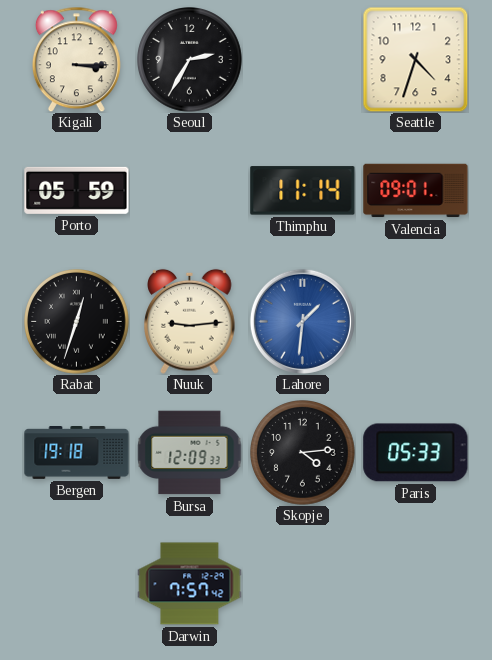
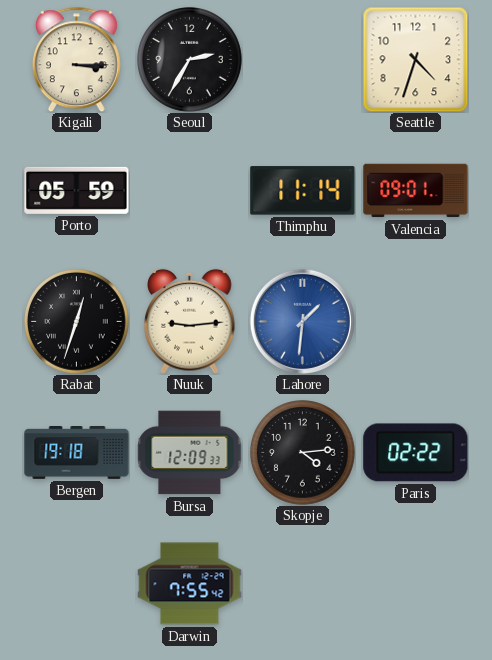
Paris: 05:33 -> 02:22 (416, 453)
Darwin: 7:57 -> 7:55 (190, 584)
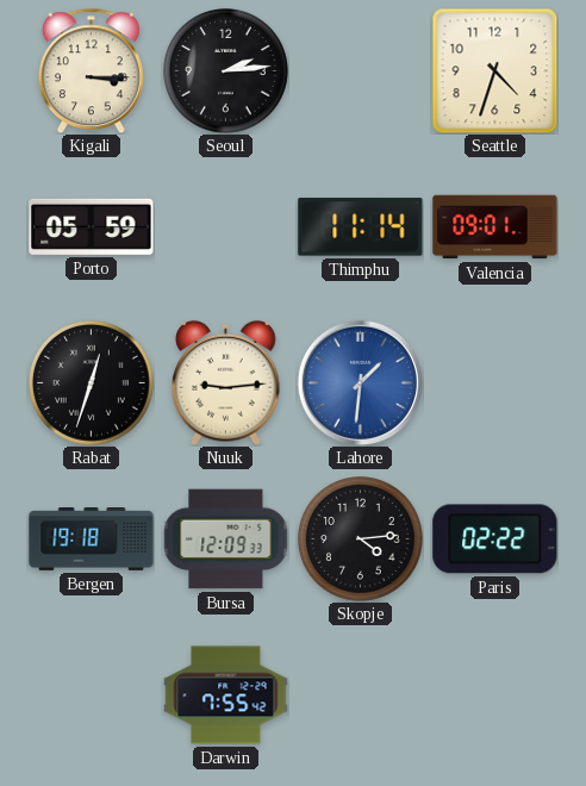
Seoul: 2:35 -> 2:14 (226, 71)
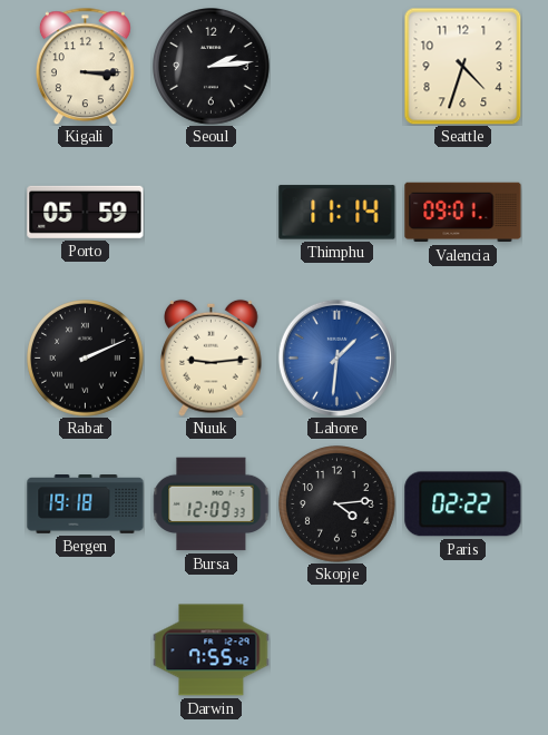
Rabat: 12:33 -> 2:11 (86, 359)
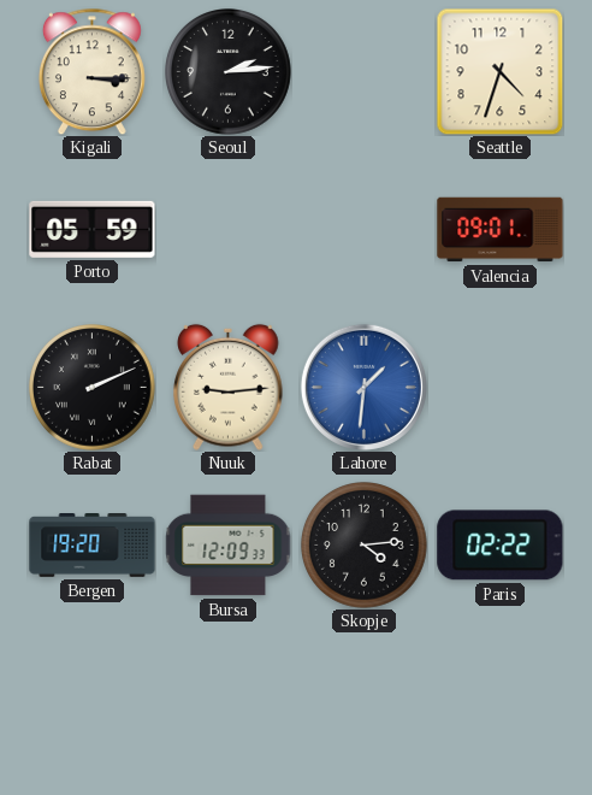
Thimphu: 11:14 -> none (337, 213)
Bergen: 19:18 -> 19:20 (93, 546)
Darwin: 7:55 -> none (212, 650)
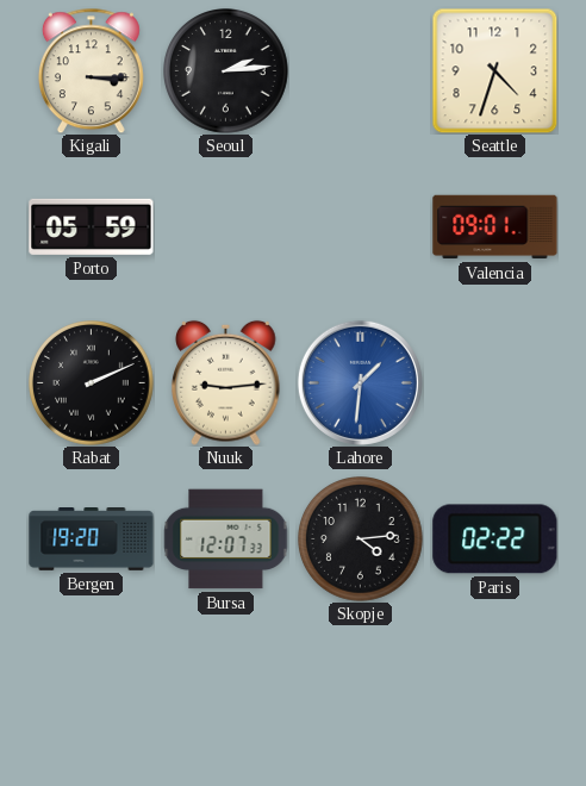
Bursa: 12:09 -> 12:07 (226, 539)
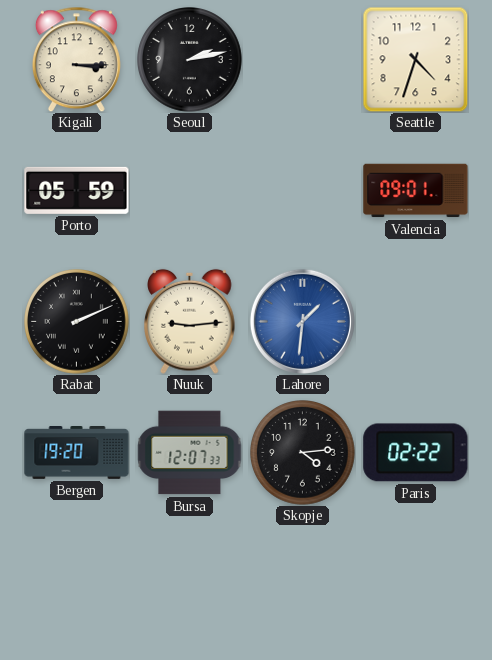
Seoul: 2:14 -> 2:13 (190, 60)
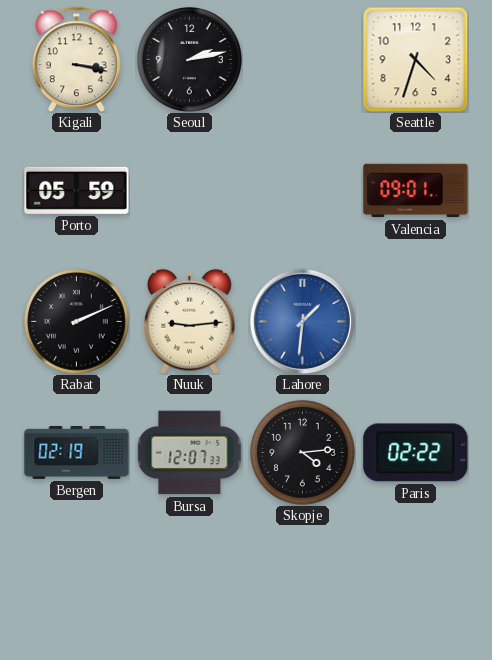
Kigali: 3:15 -> 3:17 (76, 59)
Bergen: 19:20 -> 02:19 (77, 453)
